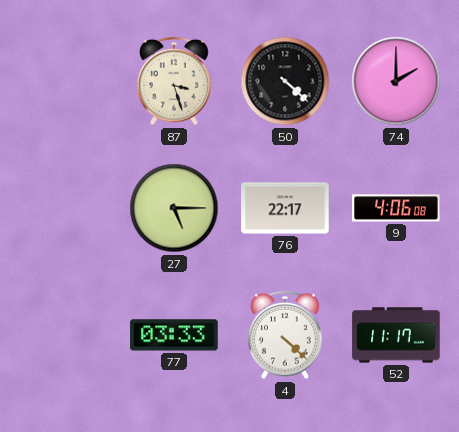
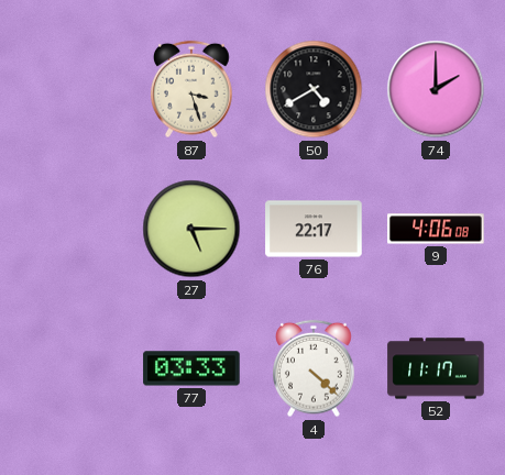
50: 4:22 -> 4:40 (314, 89)
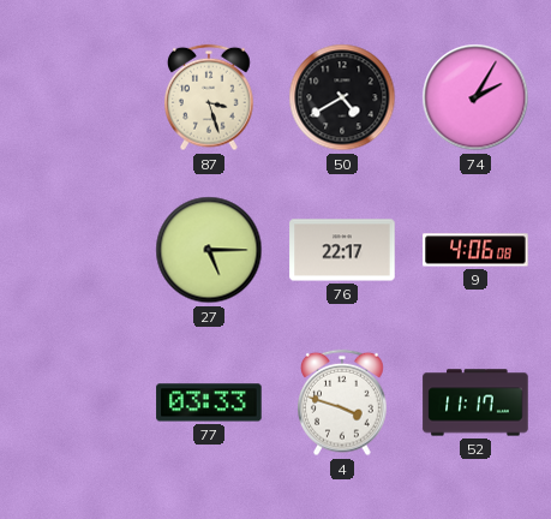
74: 2:00 -> 2:05 (475, 97)
4: 4:22 -> 3:48 (343, 402)
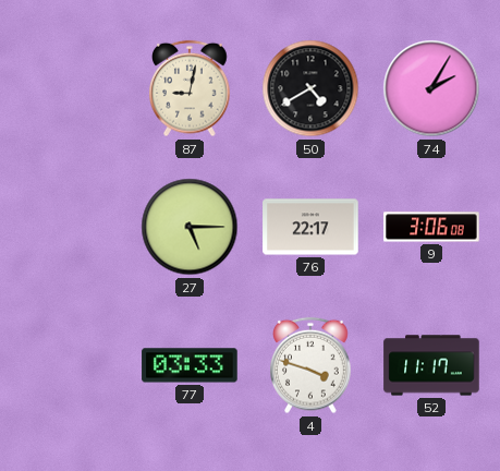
87: 3:27 -> 9:02 (191, 88)
9: 4:06 -> 3:06 (431, 227)
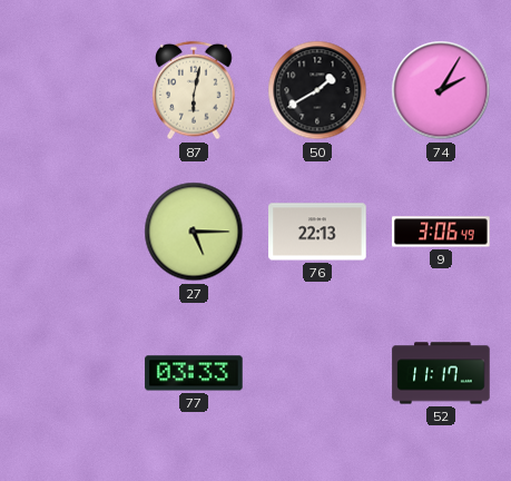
87: 9:02 -> 6:02 (195, 90)
50: 4:40 -> 1:40 (317, 90)
76: 22:17 -> 22:13 (317, 232)
9: 3:06:08 -> 3:06:49 (441, 232)
4: 3:48 -> none (312, 365)
